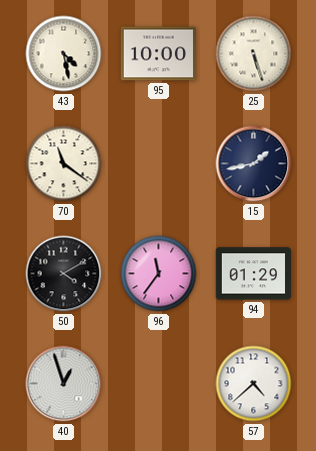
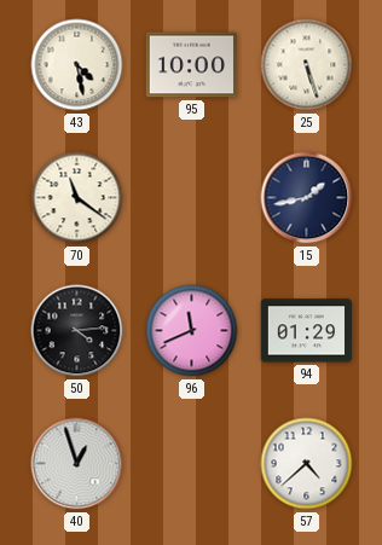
50: 4:10 -> 4:14 (77, 331)
96: 11:36 -> 11:41 (192, 331)
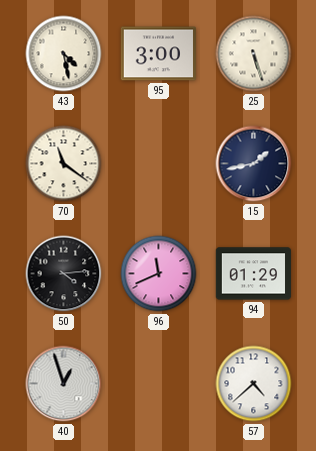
95: 10:00 -> 3:00 (158, 54)
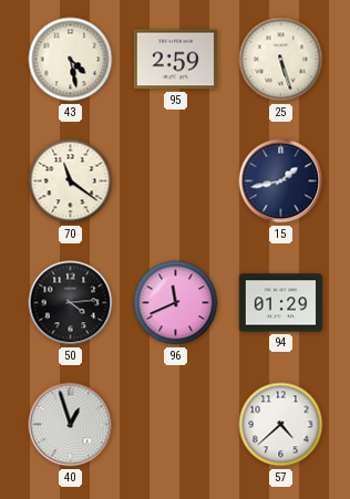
95: 3:00 -> 2:59 (175, 60)
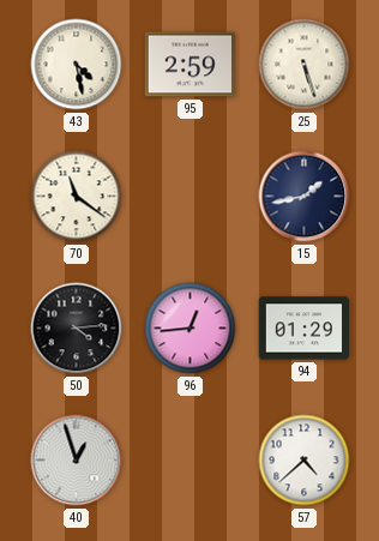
96: 11:41 -> 12:44 (191, 329)
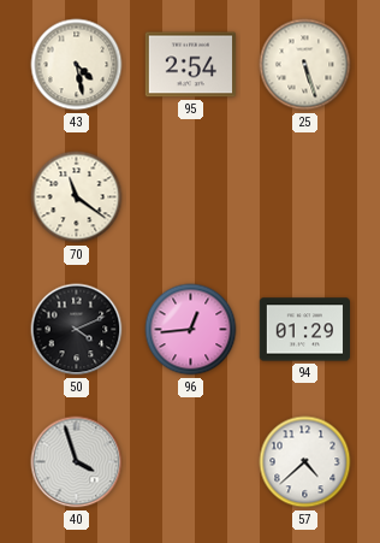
95: 2:59 -> 2:54 (190, 65)
15: 1:43 -> none (305, 197)
50: 4:14 -> 4:11 (77, 330)
40: 12:57 -> 3:57 (77, 462)
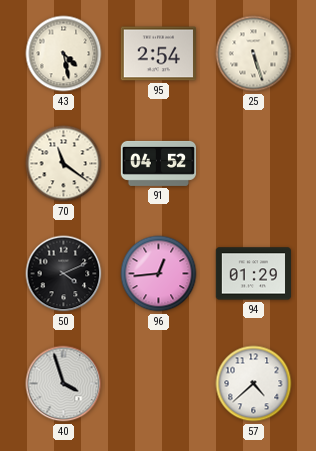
91: none -> 04:52 (159, 163)
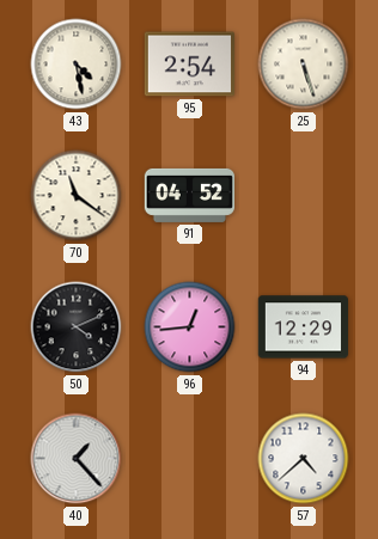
94: 01:29 -> 12:29 (303, 327)
40: 3:57 -> 1:23 (77, 459)
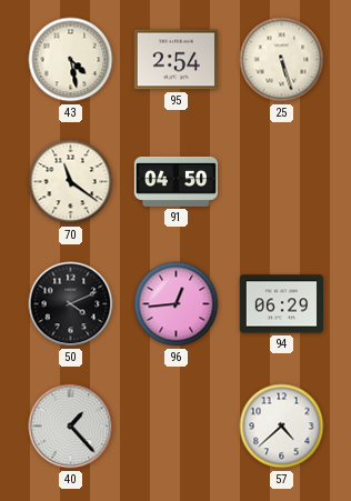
91: 04:52 -> 04:50 (177, 181)
94: 12:29 -> 06:29 (281, 304)
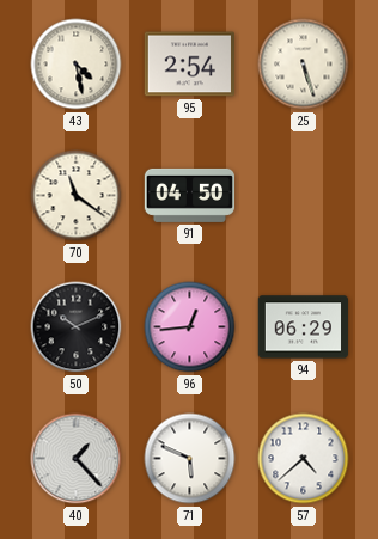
50: 4:11 -> 10:11 (77, 327)
71: none -> 5:49 (190, 459)
